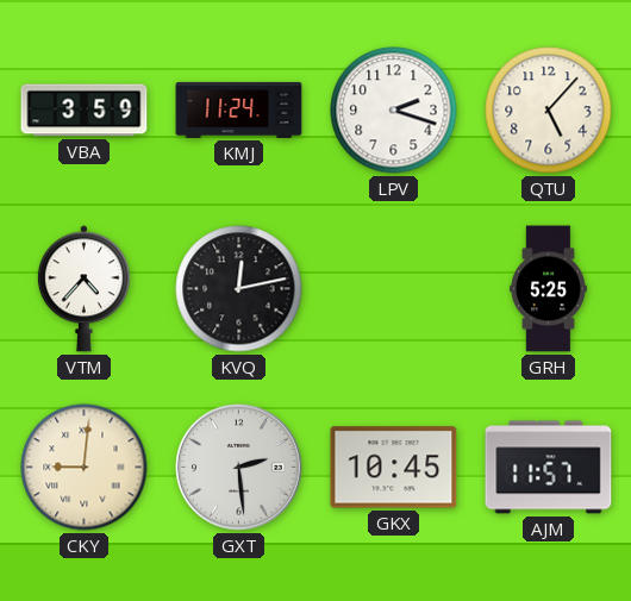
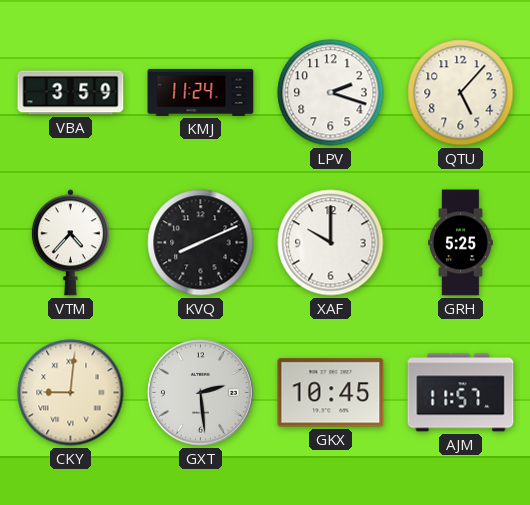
KVQ: 12:13 -> 8:11 (201, 243)
XAF: none -> 10:00 (331, 243)
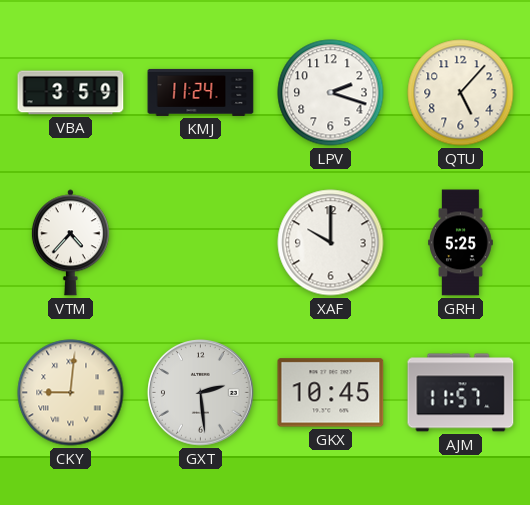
KVQ: 8:11 -> none (201, 243)
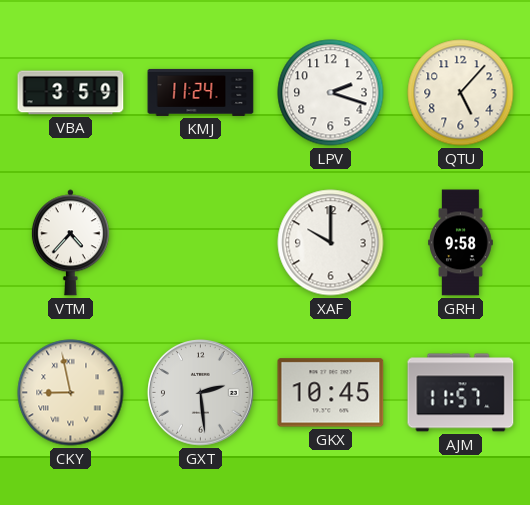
GRH: 5:25 -> 9:58 (461, 243)
CKY: 9:01 -> 8:58 (71, 393)
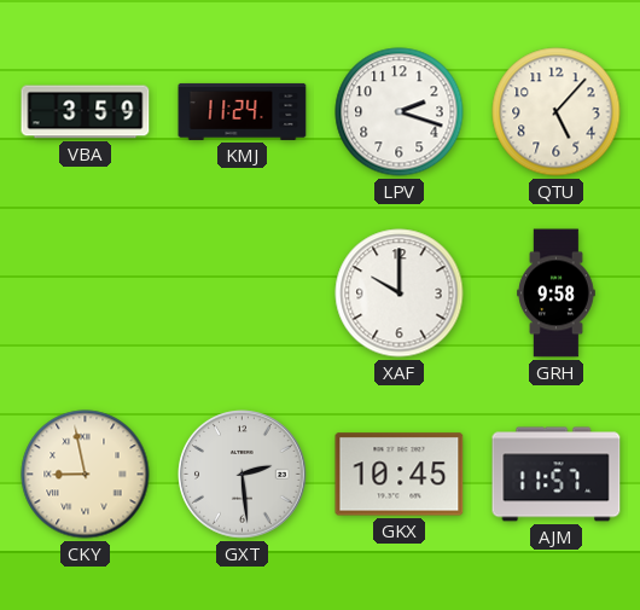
VTM: 4:37 -> none (70, 243)
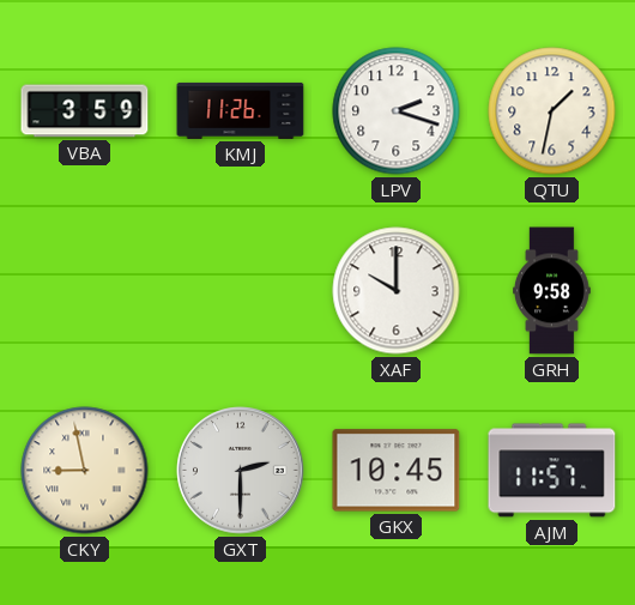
KMJ: 11:24 -> 11:26 (241, 110)
QTU: 5:07 -> 1:32 (552, 111)
GXT: 2:29 -> 2:30 (241, 471)
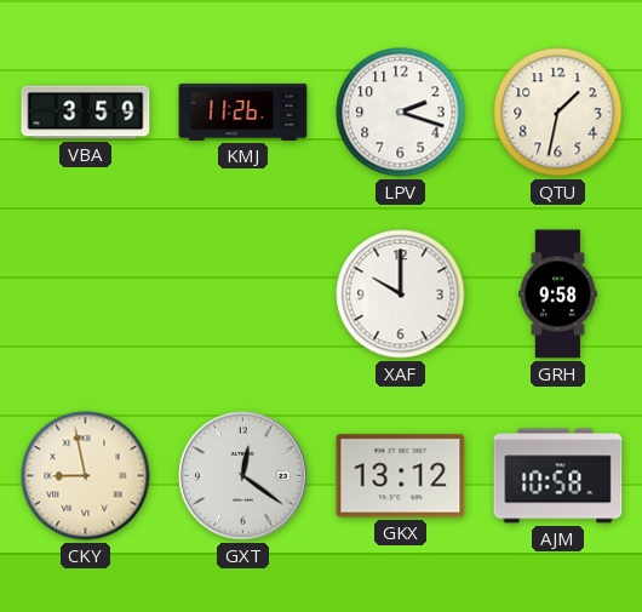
GXT: 2:30 -> 12:21 (243, 476)
GKX: 10:45 -> 13:12 (401, 476)
AJM: 11:57 -> 10:58 (558, 476)
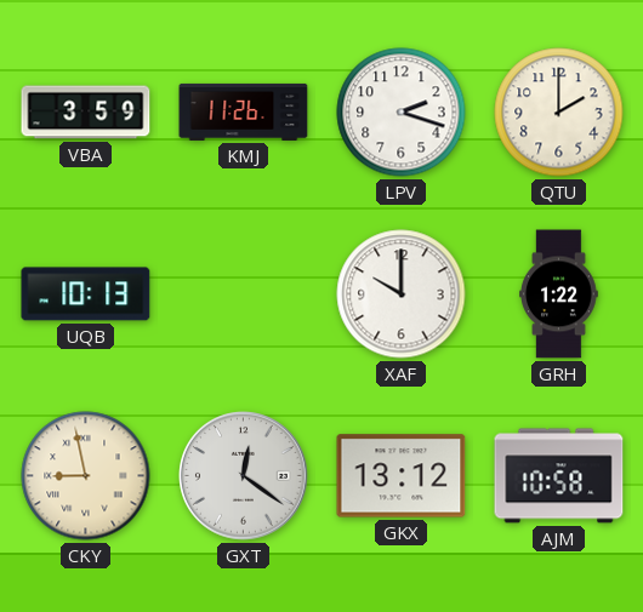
QTU: 1:32 -> 2:00 (559, 113)
UQB: none -> 10:13 (86, 294)
GRH: 9:58 -> 1:22 (559, 294)
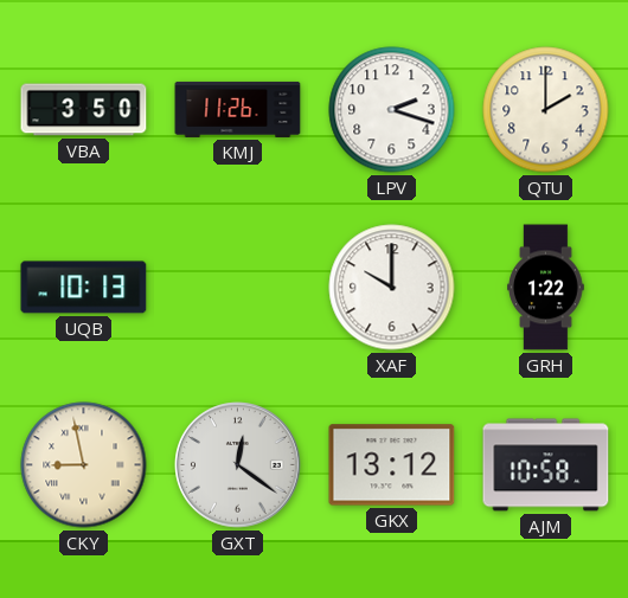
VBA: 3:59 -> 3:50 (84, 110)
